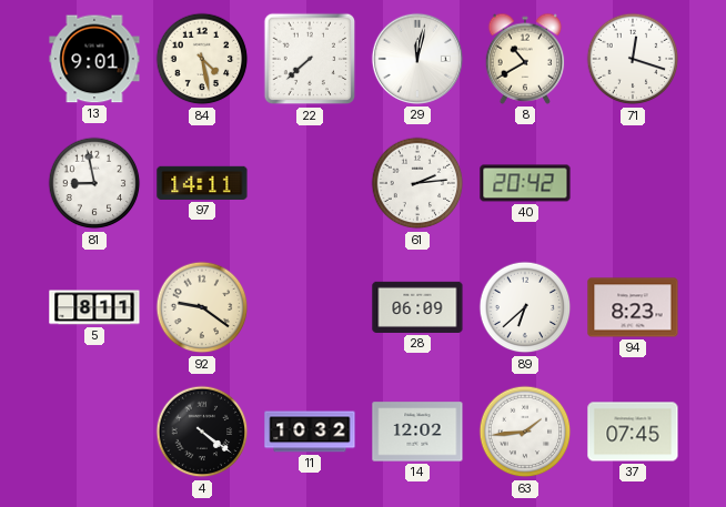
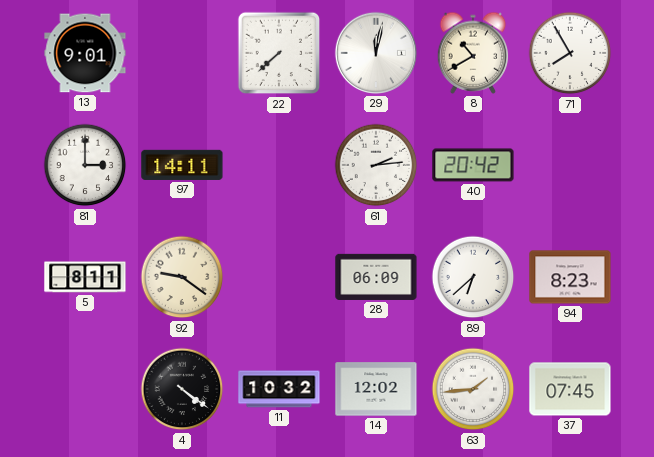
84: 4:28 -> none (202, 59)
71: 12:18 -> 7:55 (570, 53)
81: 8:58 -> 3:00 (85, 165)
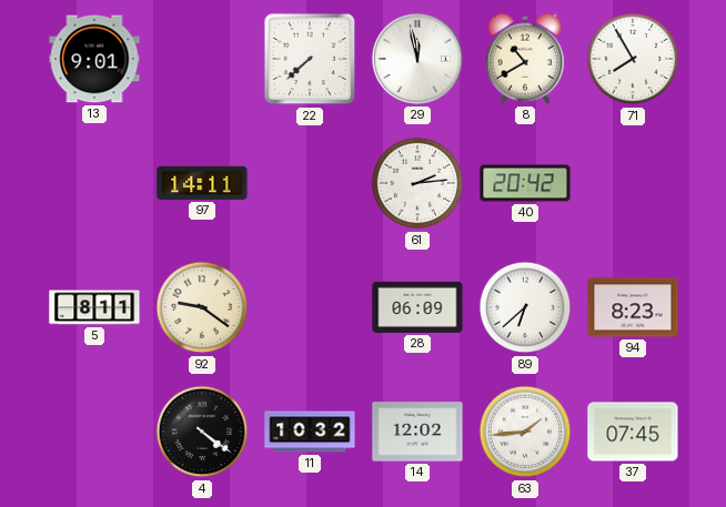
29: 12:02 -> 11:58 (417, 59)
81: 3:00 -> none (85, 165)
